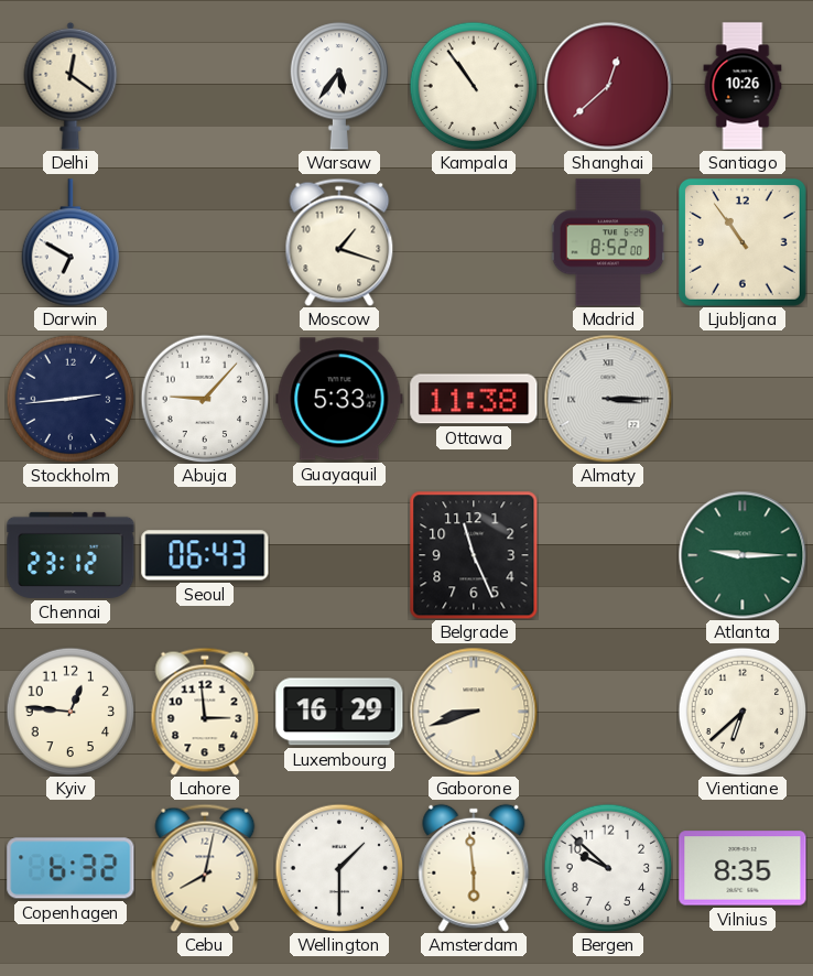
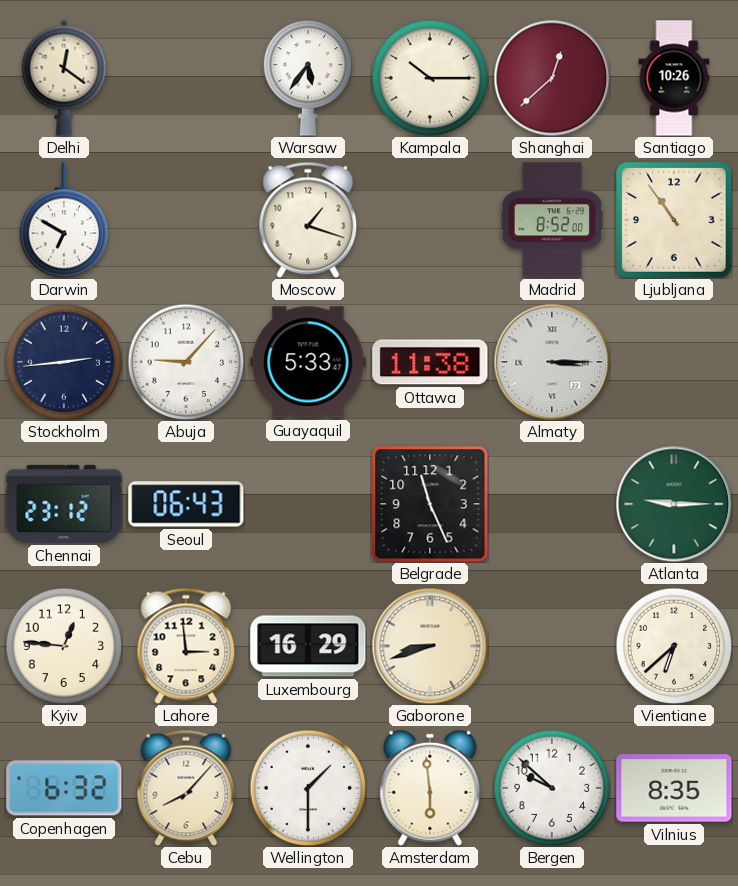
Kampala: 10:54 -> 10:15 (430, 78)
Cebu: 8:02 -> 8:07 (186, 788)
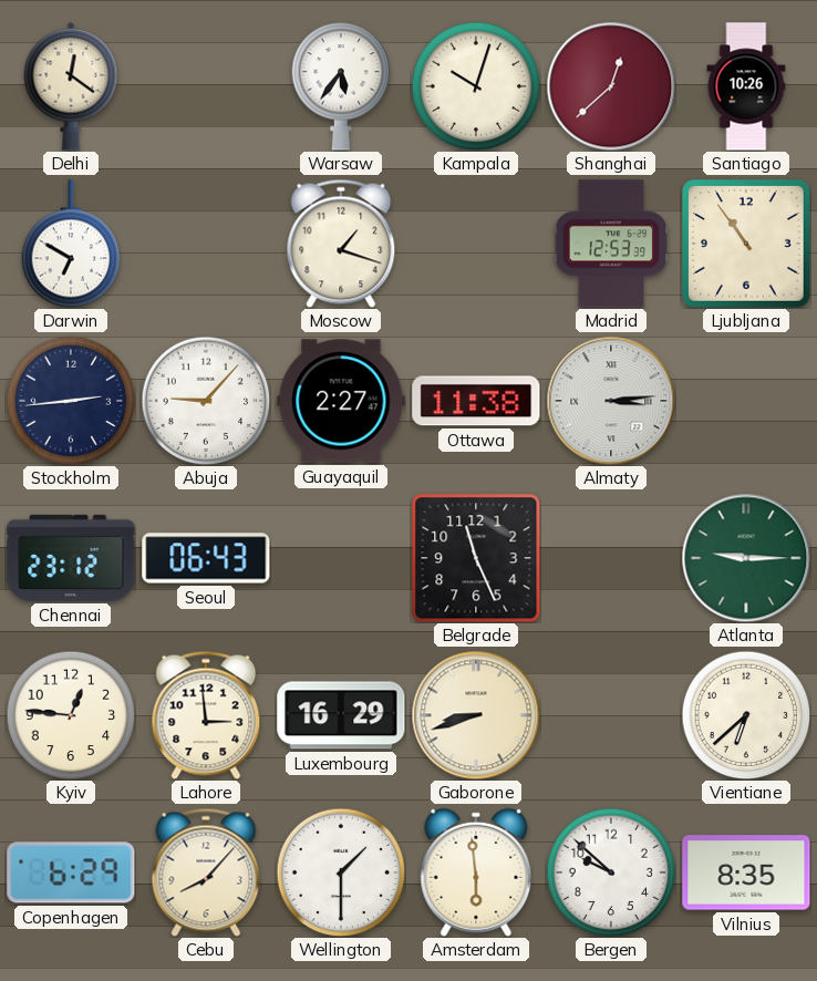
Kampala: 10:15 -> 10:03 (476, 86)
Madrid: 8:52 -> 12:53 (611, 244)
Guayaquil: 5:33 -> 2:27 (341, 401)
Almaty: 3:15 -> 3:14 (611, 401)
Copenhagen: 6:32 -> 6:29 (71, 872)
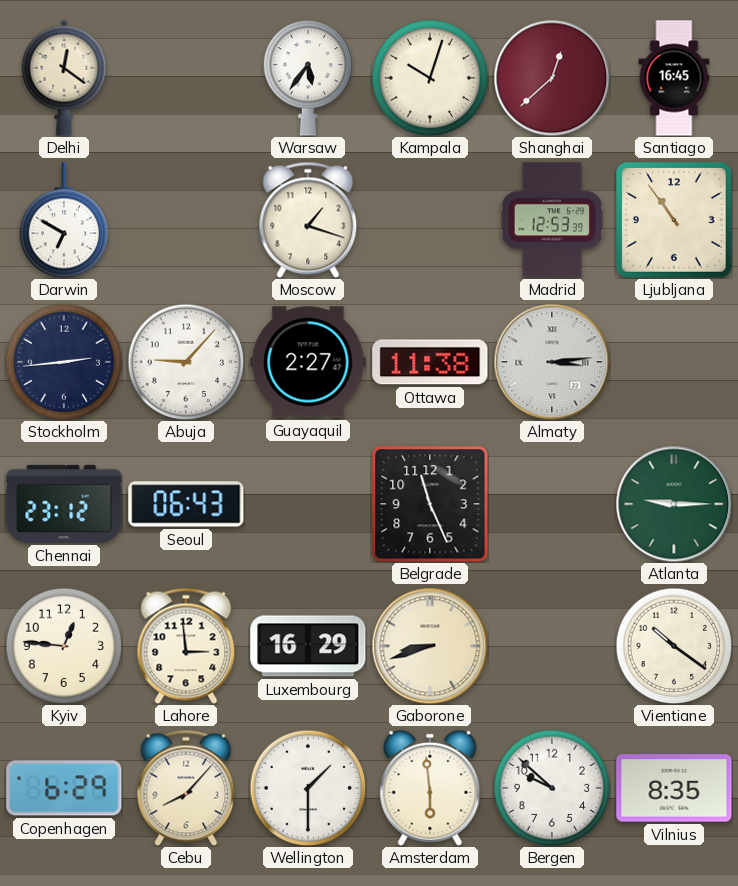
Santiago: 10:26 -> 16:45 (674, 78)
Vientiane: 6:38 -> 10:21 (674, 646)
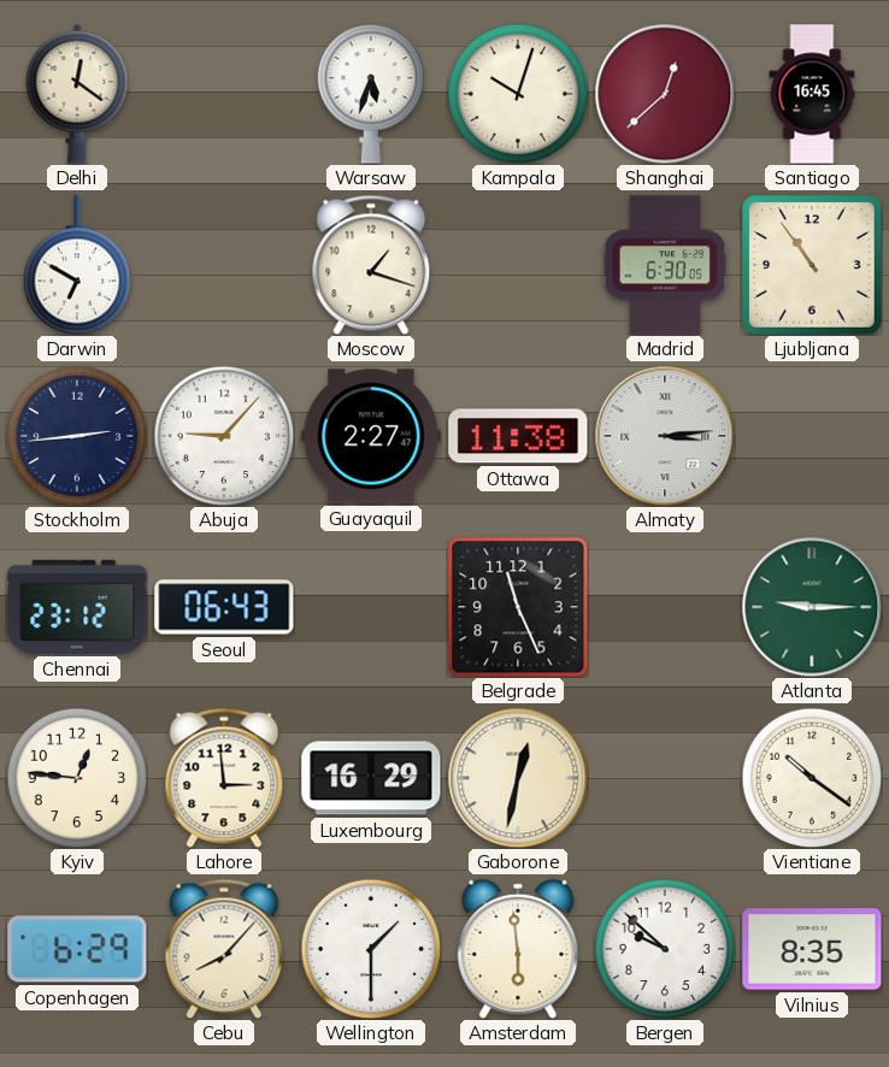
Warsaw: 5:36 -> 5:33 (371, 94)
Madrid: 12:53 -> 6:30 (665, 265)
Gaborone: 8:42 -> 12:32 (518, 778)
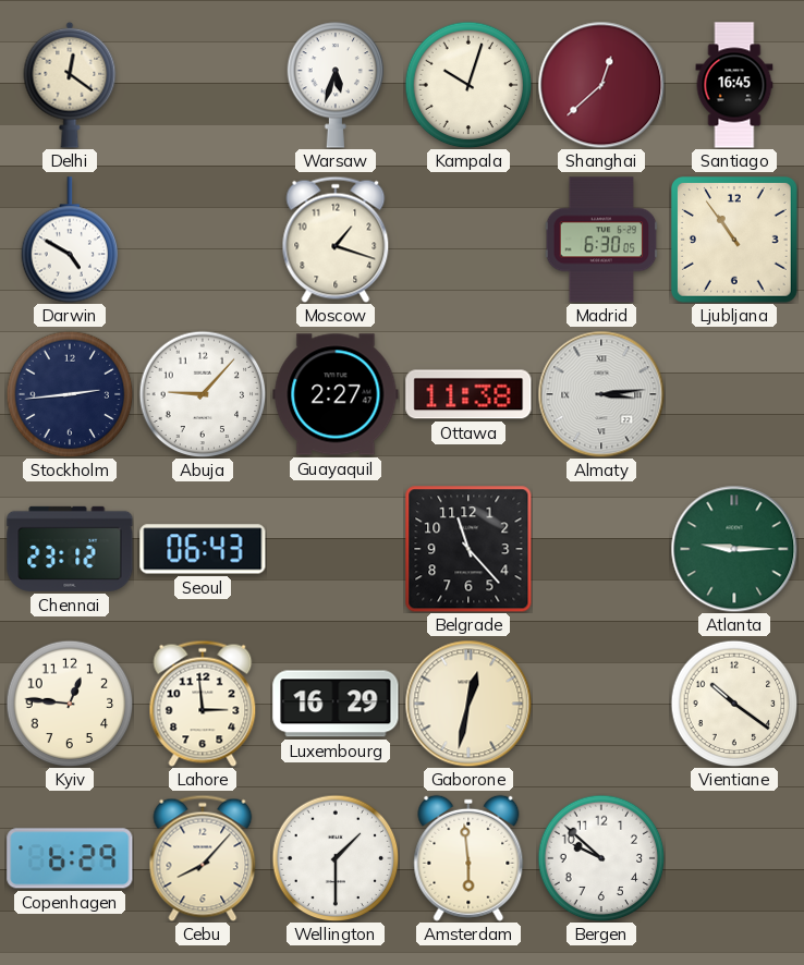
Darwin: 6:50 -> 4:50 (70, 240)
Belgrade: 11:26 -> 11:23 (468, 549)
Vilnius: 8:35 -> none (812, 949)
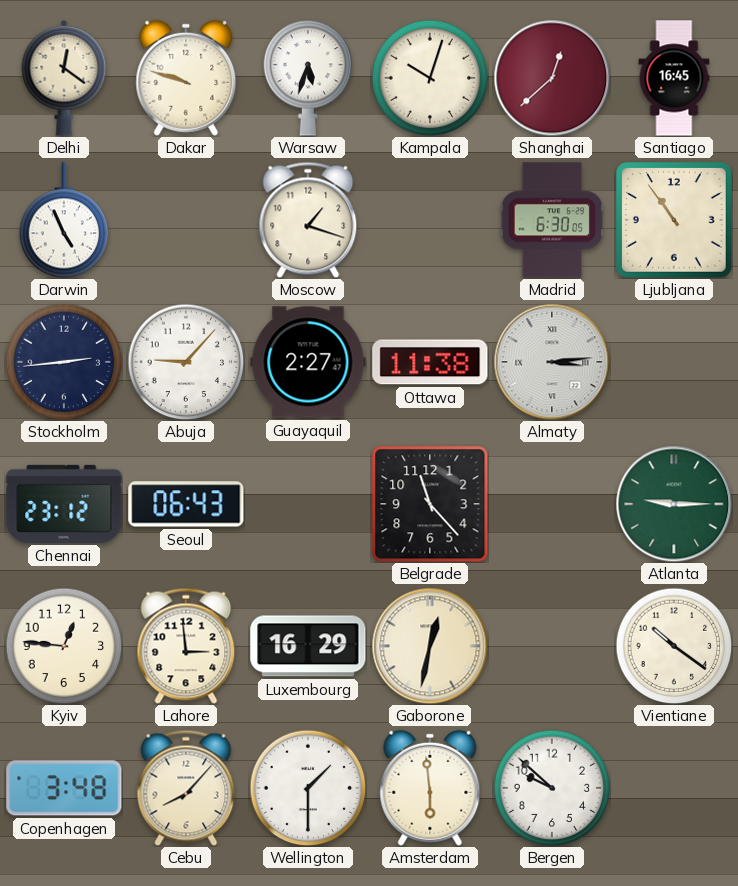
Dakar: none -> 9:48 (186, 78)
Darwin: 4:50 -> 4:56 (64, 220)
Copenhagen: 6:29 -> 3:48 (64, 788)
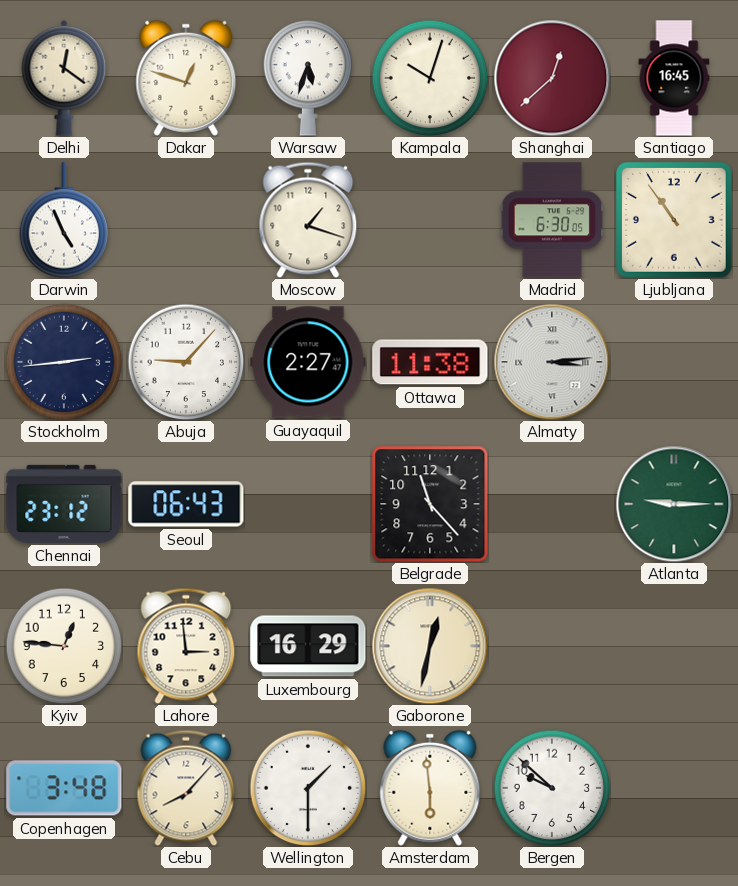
Dakar: 9:48 -> 12:48 (186, 78)
Vientiane: 10:21 -> none (674, 646)
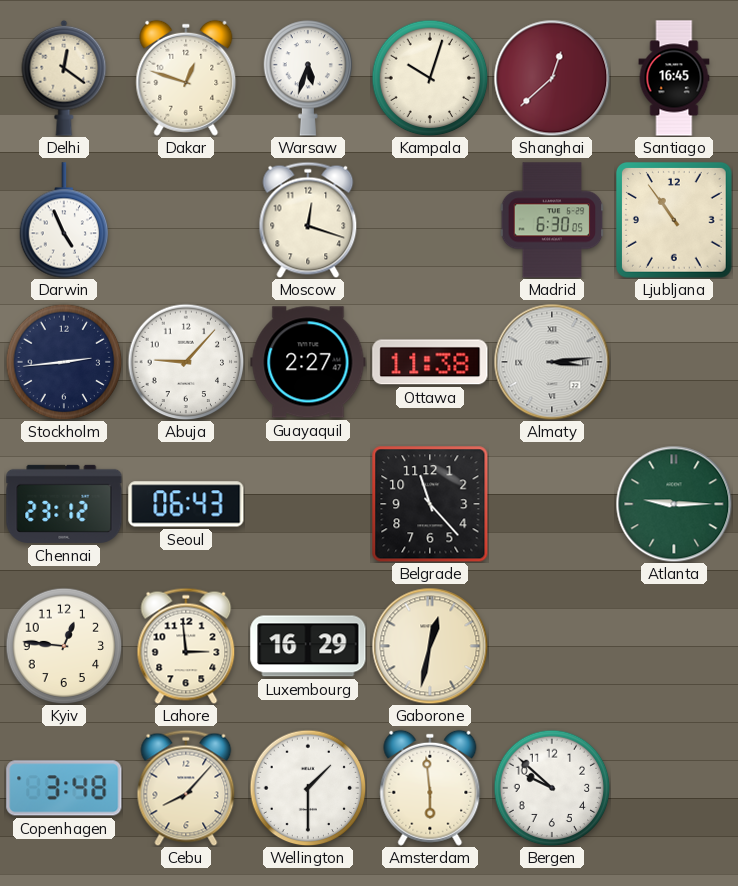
Moscow: 1:18 -> 12:18 (308, 220)
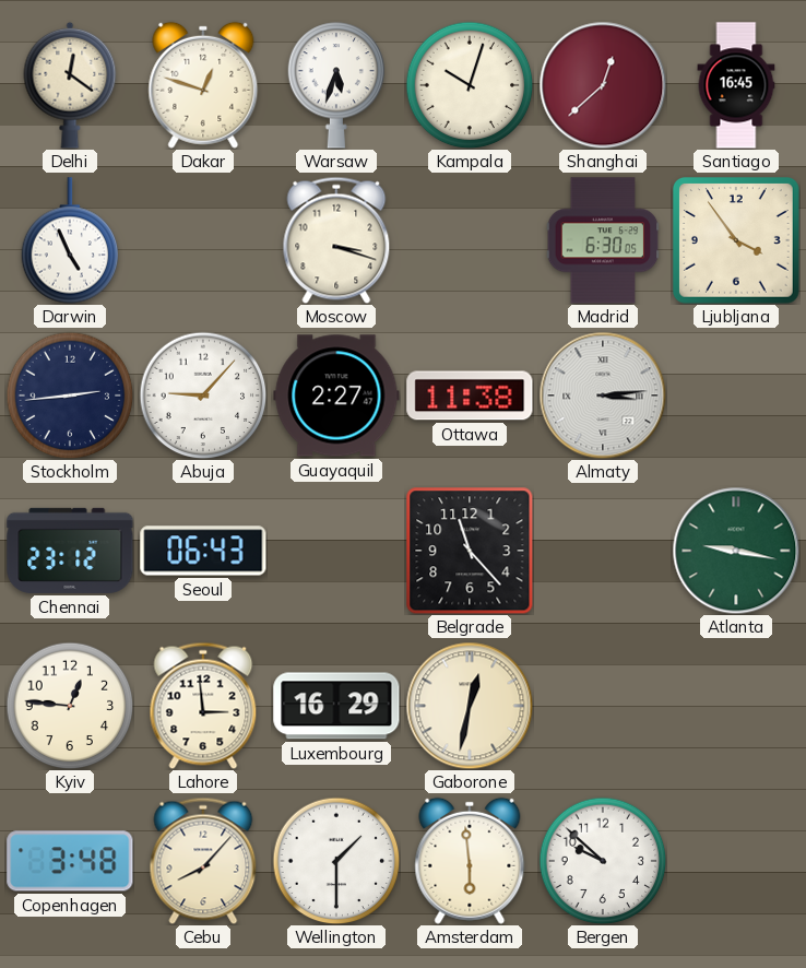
Moscow: 12:18 -> 3:18 (336, 240)
Ljubljana: 10:54 -> 3:54 (737, 241)
Atlanta: 9:15 -> 9:17 (736, 551)
